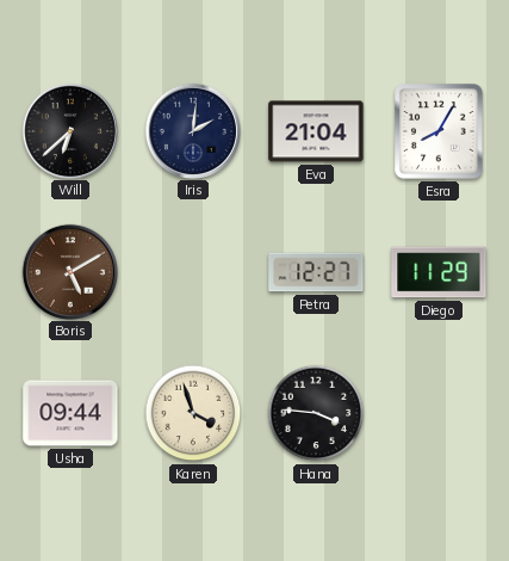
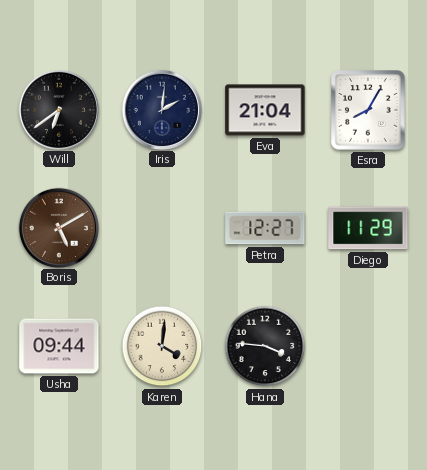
Will: 6:38 -> 6:39 (58, 109)
Karen: 3:57 -> 4:01 (162, 346)
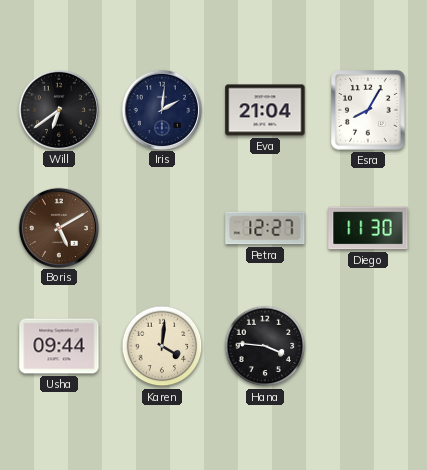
Diego: 11:29 -> 11:30 (368, 228)
